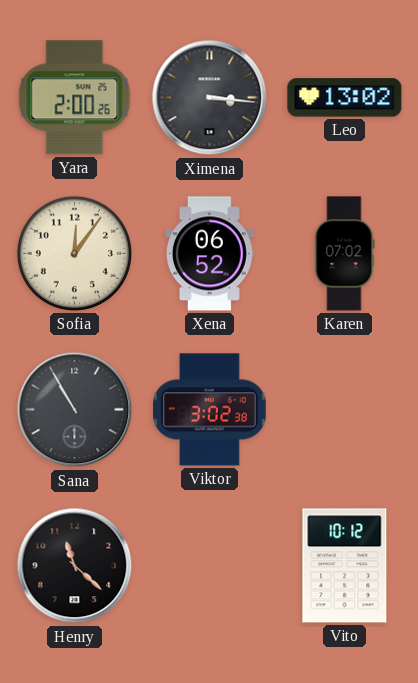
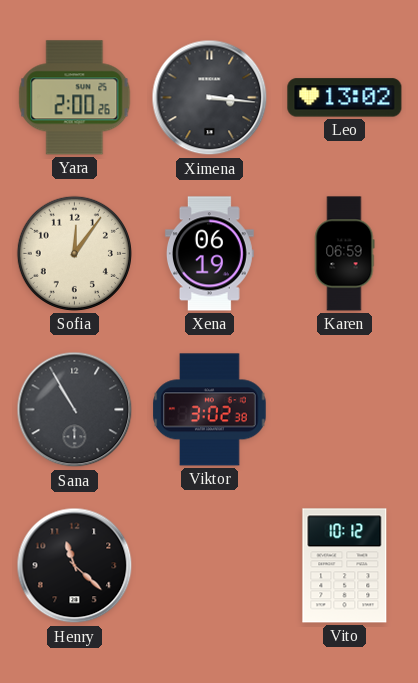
Xena: 06:52 -> 06:19 (210, 254)
Karen: 07:02 -> 06:59 (345, 254)
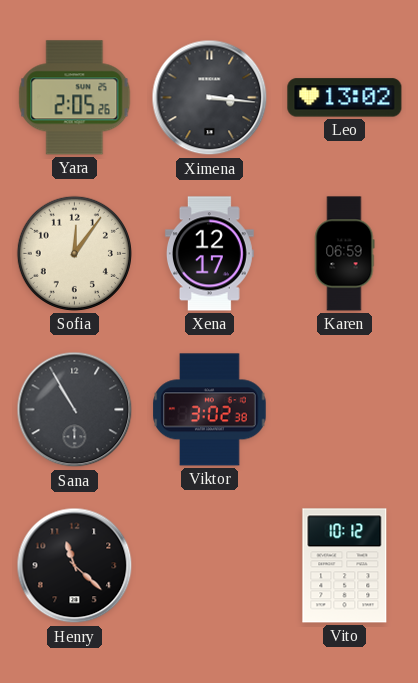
Yara: 2:00 -> 2:05 (75, 98)
Xena: 06:19 -> 12:17 (210, 254)
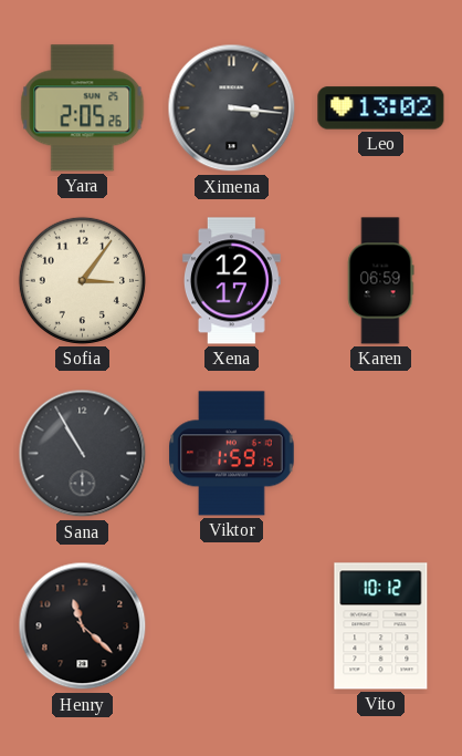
Sofia: 12:06 -> 3:06 (82, 280)
Viktor: 3:02 -> 1:59 (232, 454)
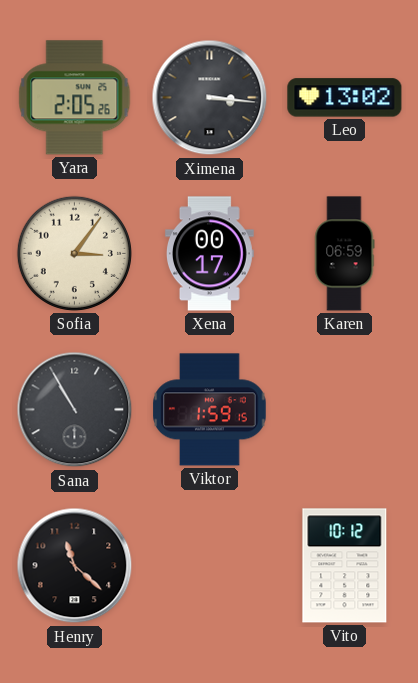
Xena: 12:17 -> 00:17 (210, 254)
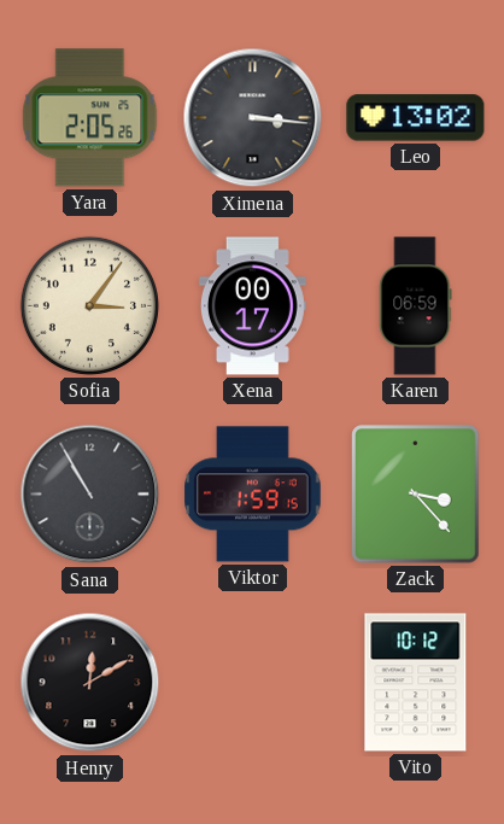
Zack: none -> 3:23 (416, 495)
Henry: 11:22 -> 12:10 (90, 683)
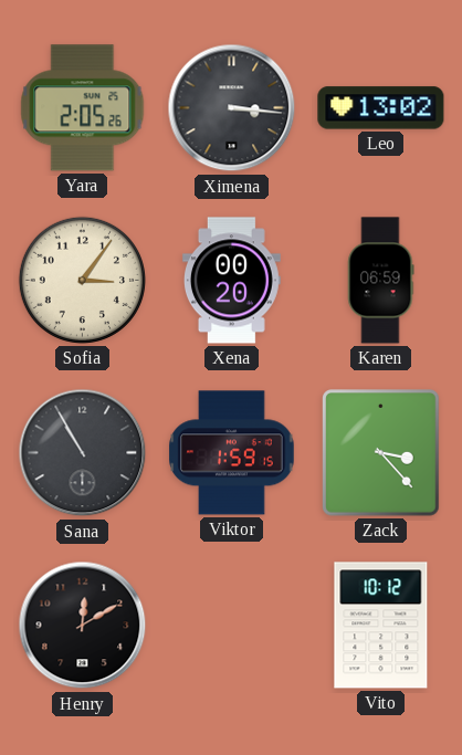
Xena: 00:17 -> 00:20 (232, 281)
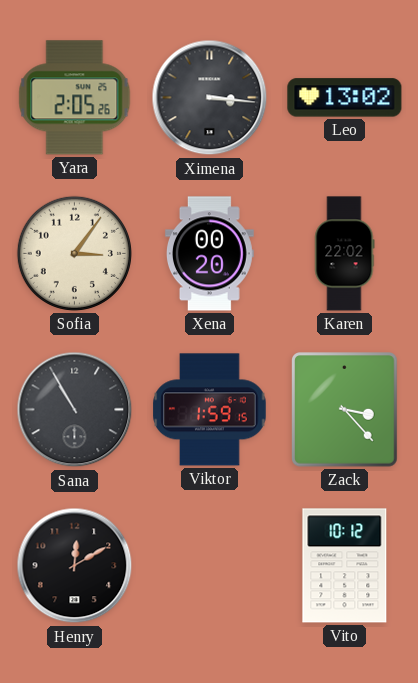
Karen: 06:59 -> 22:02 (345, 254)
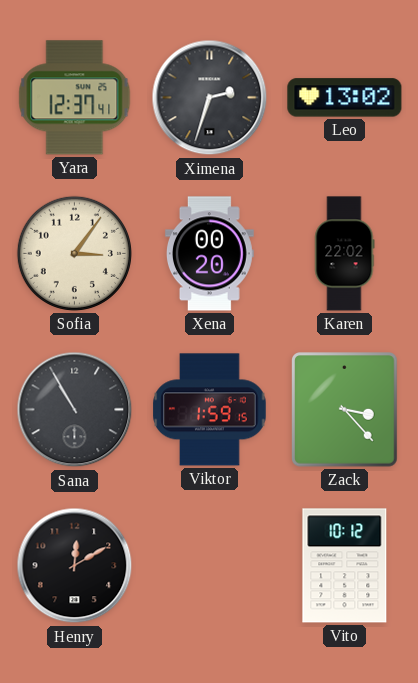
Yara: 2:05 -> 12:37 (75, 98)
Ximena: 3:16 -> 2:33 (210, 98)
